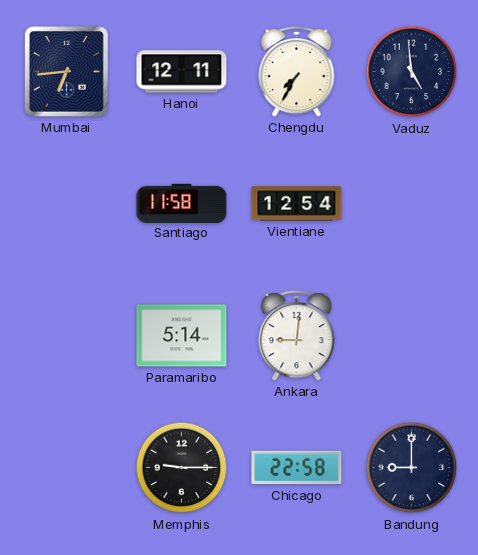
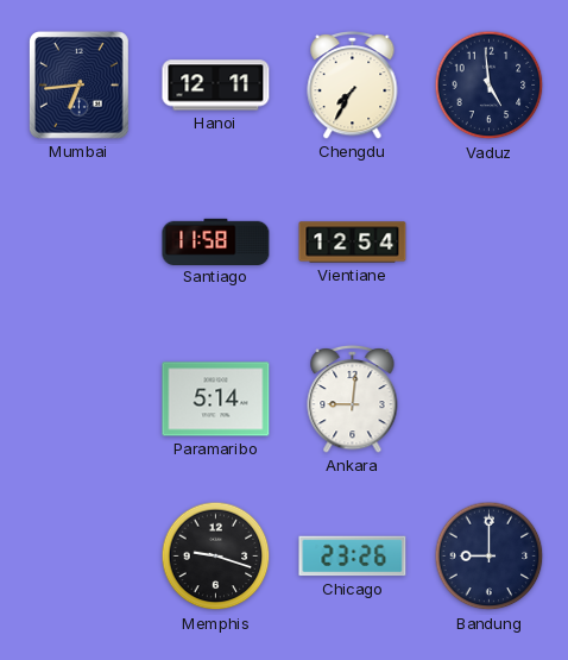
Memphis: 9:15 -> 9:18 (216, 557)
Chicago: 22:58 -> 23:26 (353, 557)
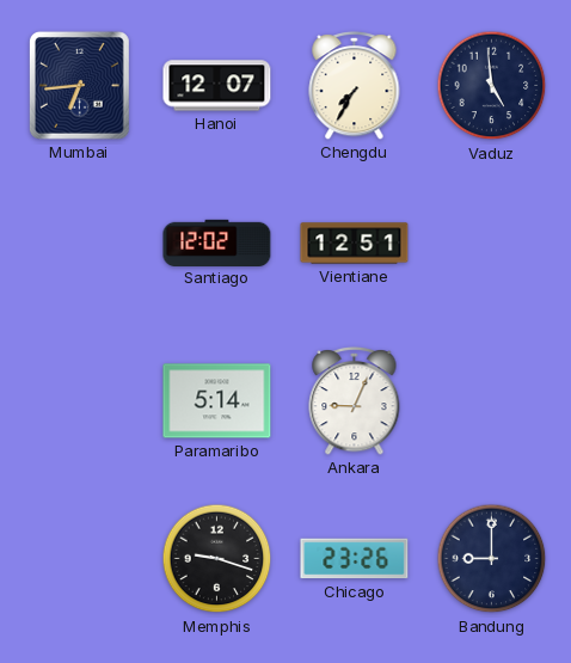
Hanoi: 12:11 -> 12:07 (217, 86)
Santiago: 11:58 -> 12:02 (217, 243)
Vientiane: 12:54 -> 12:51 (355, 244)
Ankara: 9:01 -> 9:04 (355, 400)
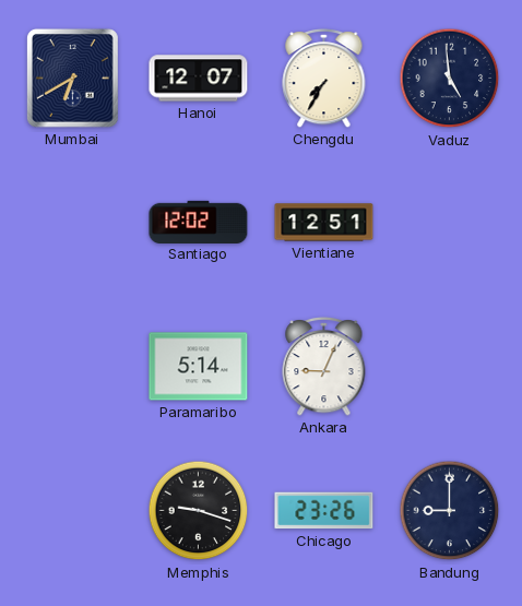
Mumbai: 6:44 -> 6:40 (72, 78)
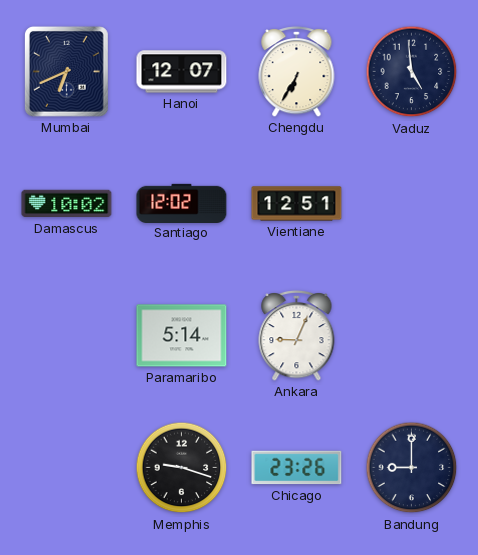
Mumbai: 6:40 -> 6:41 (66, 71)
Chengdu: 7:35 -> 6:35 (297, 71)
Damascus: none -> 10:02 (67, 204)
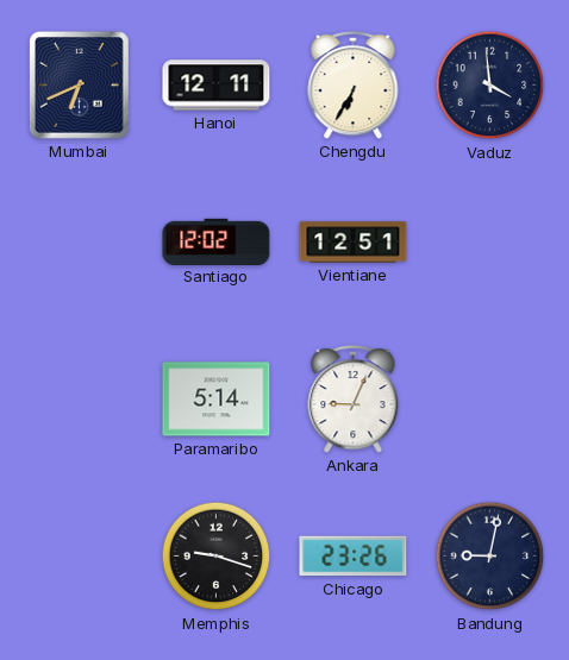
Hanoi: 12:07 -> 12:11 (217, 86)
Vaduz: 4:59 -> 3:59 (490, 86)
Damascus: 10:02 -> none (67, 204)
Bandung: 9:00 -> 9:02 (490, 557)
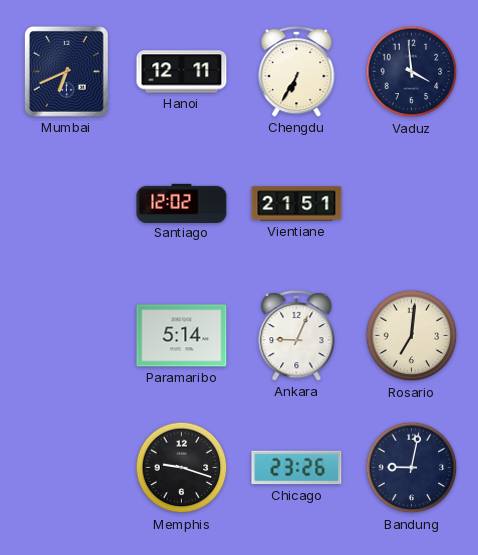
Vientiane: 12:51 -> 21:51 (297, 204)
Rosario: none -> 7:01 (412, 336)
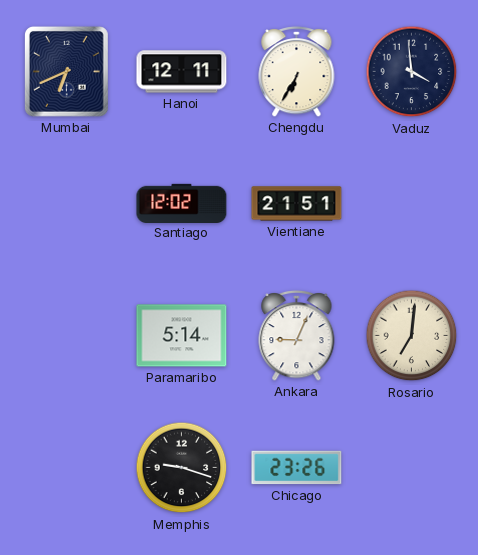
Bandung: 9:02 -> none (412, 468)
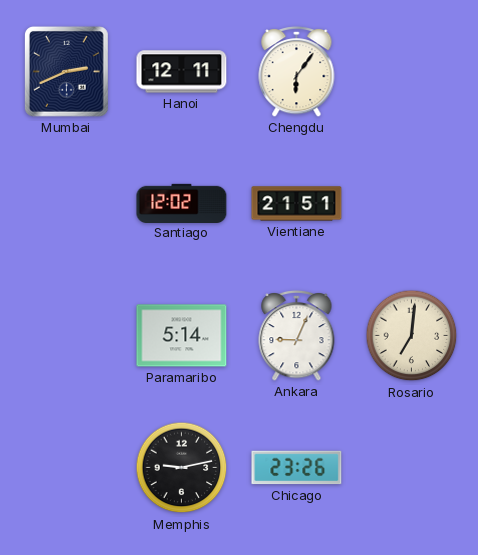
Mumbai: 6:41 -> 2:41 (66, 71)
Chengdu: 6:35 -> 6:06 (297, 71)
Vaduz: 3:59 -> none (412, 72)
Memphis: 9:18 -> 9:13 (182, 468)
